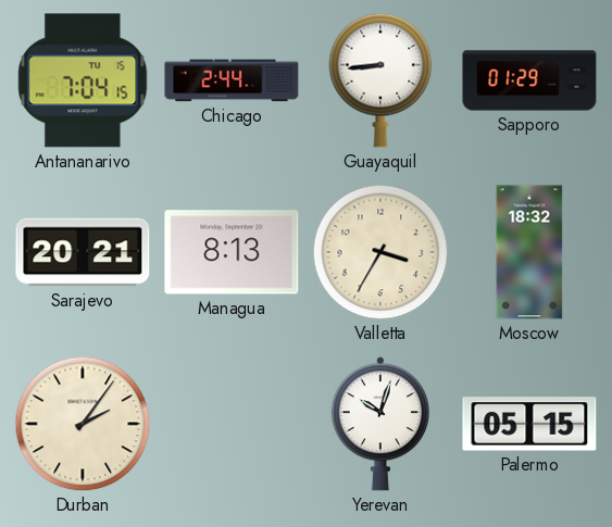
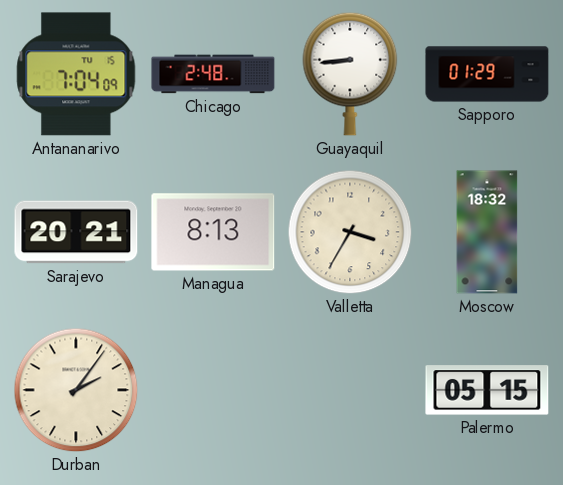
Antananarivo: 7:04:15 -> 7:04:09 (76, 74)
Chicago: 2:44 -> 2:48 (213, 74)
Yerevan: 10:03 -> none (379, 425)
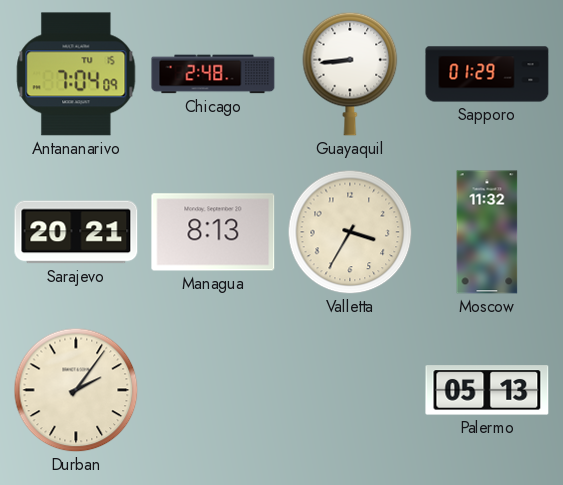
Moscow: 18:32 -> 11:32 (487, 232)
Palermo: 05:15 -> 05:13 (487, 390)
